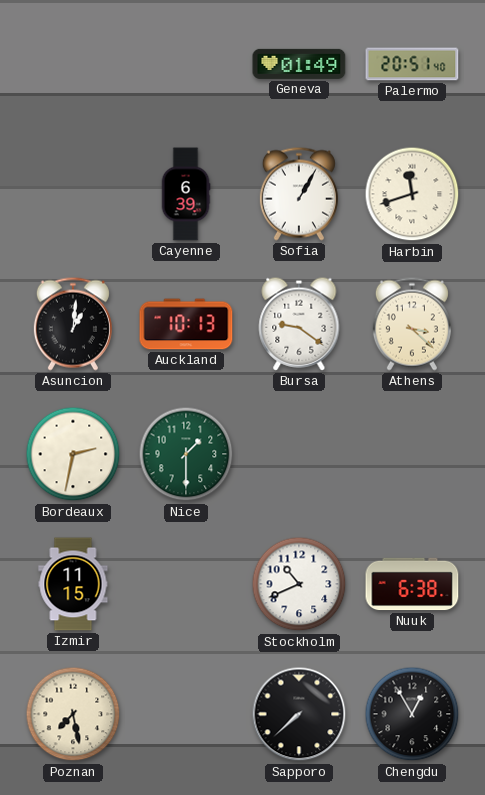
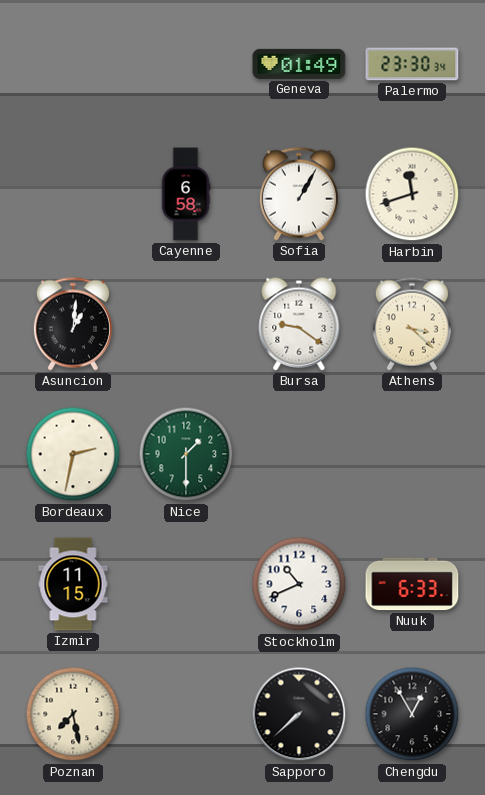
Palermo: 20:51 -> 23:30 (412, 64)
Cayenne: 6:39 -> 6:58 (186, 194)
Auckland: 10:13 -> none (186, 324)
Nuuk: 6:38 -> 6:33 (412, 584)
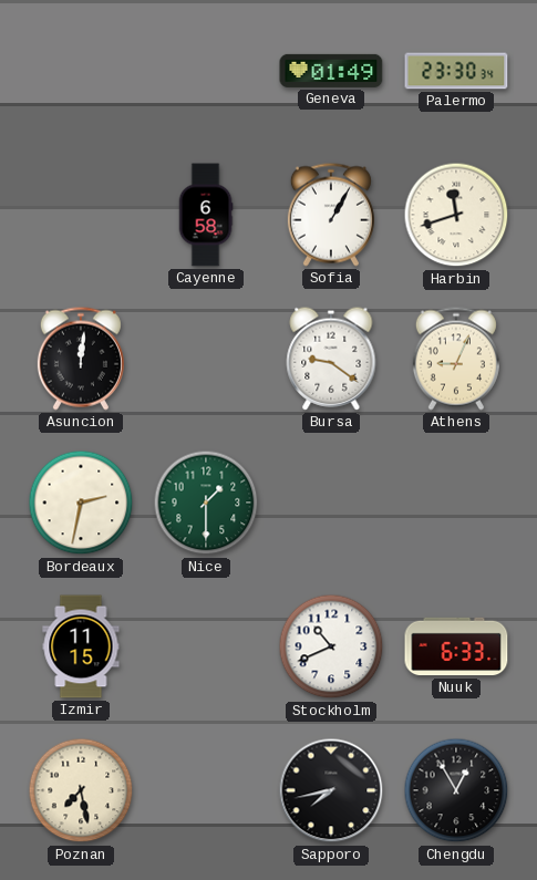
Asuncion: 1:01 -> 12:01 (81, 359)
Athens: 3:22 -> 9:04 (456, 359)
Sapporo: 7:38 -> 7:43 (331, 790)
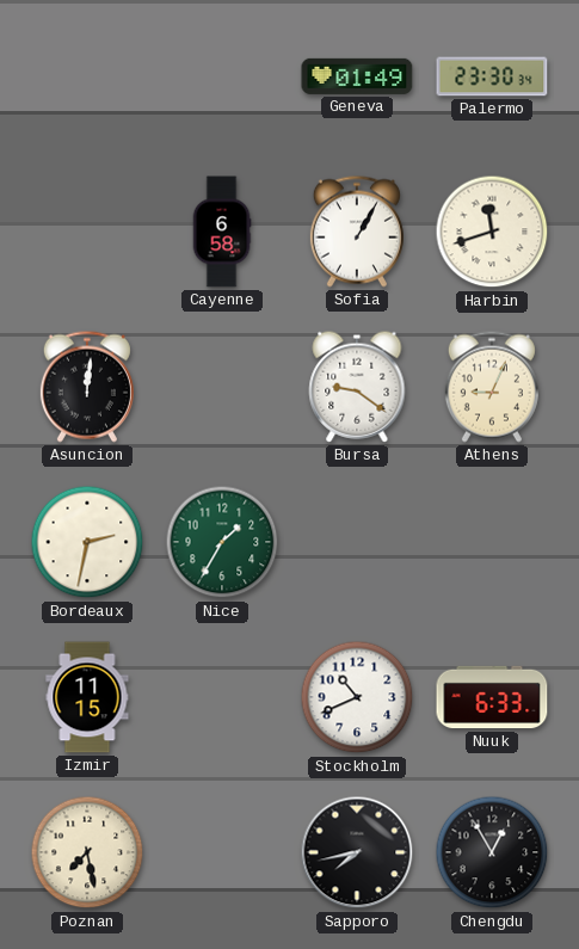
Nice: 1:30 -> 1:35 (222, 542)
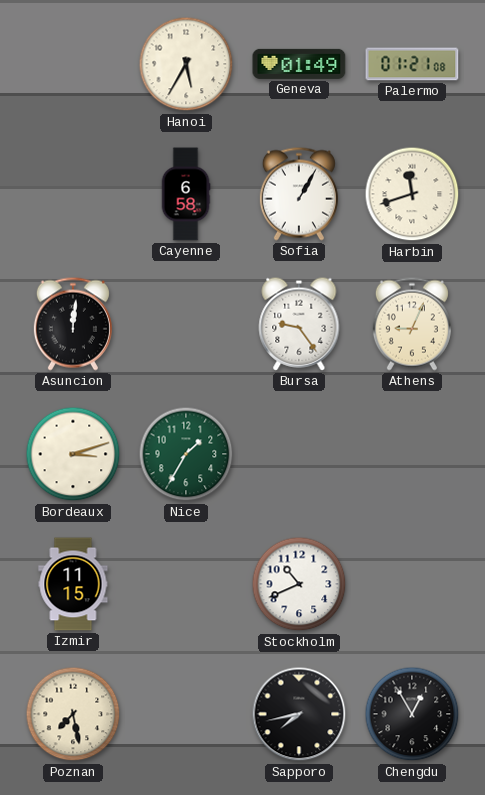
Hanoi: none -> 5:35 (186, 64)
Palermo: 23:30 -> 01:21 (412, 64)
Bursa: 9:21 -> 9:24 (299, 324)
Bordeaux: 2:32 -> 3:12 (73, 454)
Nuuk: 6:33 -> none (492, 697)
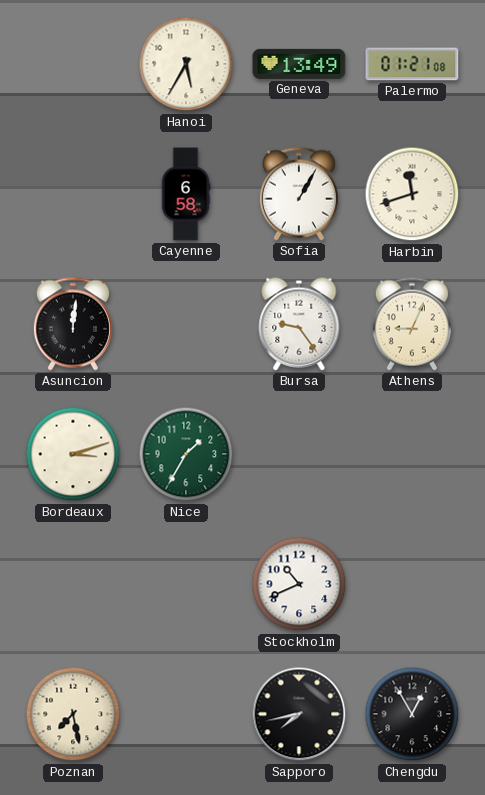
Geneva: 01:49 -> 13:49 (299, 64)
Izmir: 11:15 -> none (73, 584)
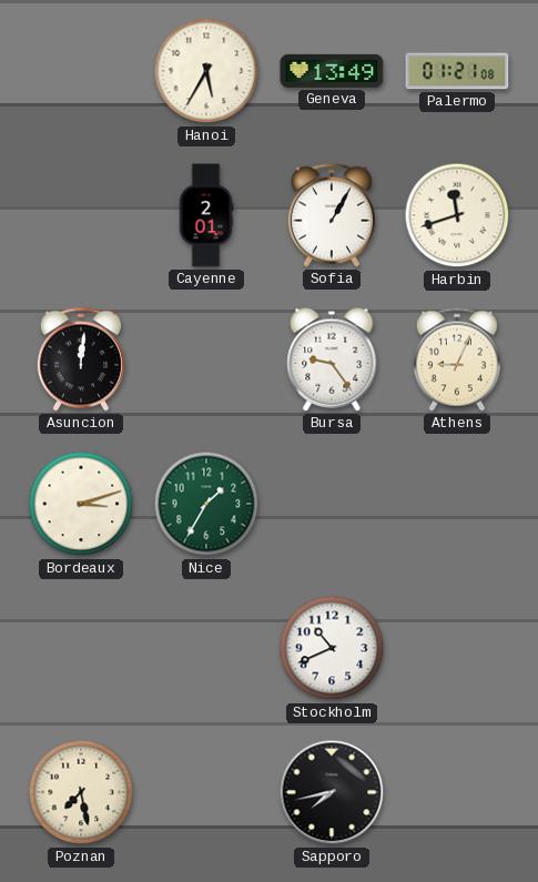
Cayenne: 6:58 -> 2:01 (206, 215)
Chengdu: 12:55 -> none (412, 714)
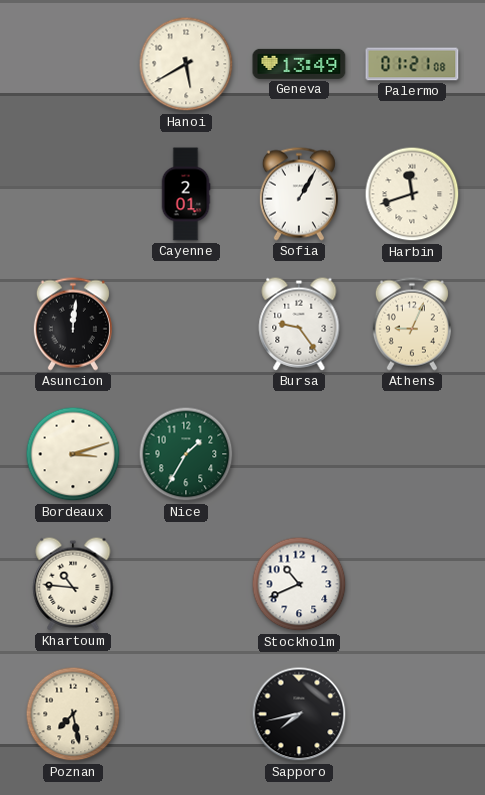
Hanoi: 5:35 -> 5:40 (186, 64)
Khartoum: none -> 10:46 (73, 584)
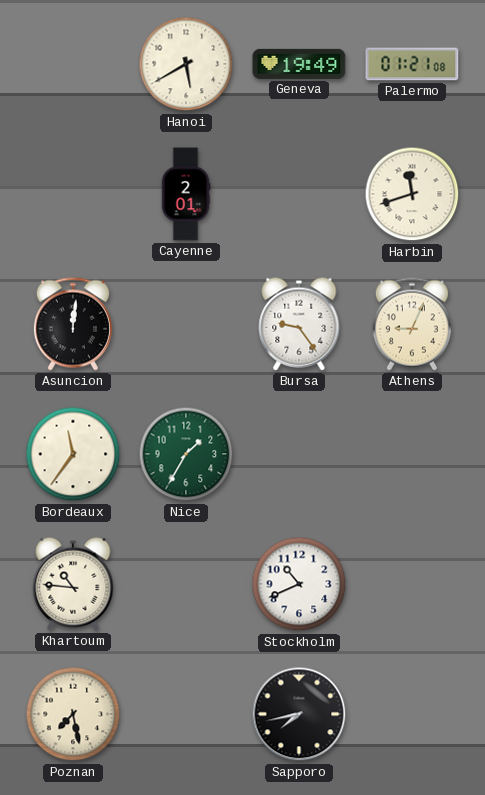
Geneva: 13:49 -> 19:49 (299, 64)
Sofia: 1:05 -> none (299, 194)
Bordeaux: 3:12 -> 11:36 (73, 454)
